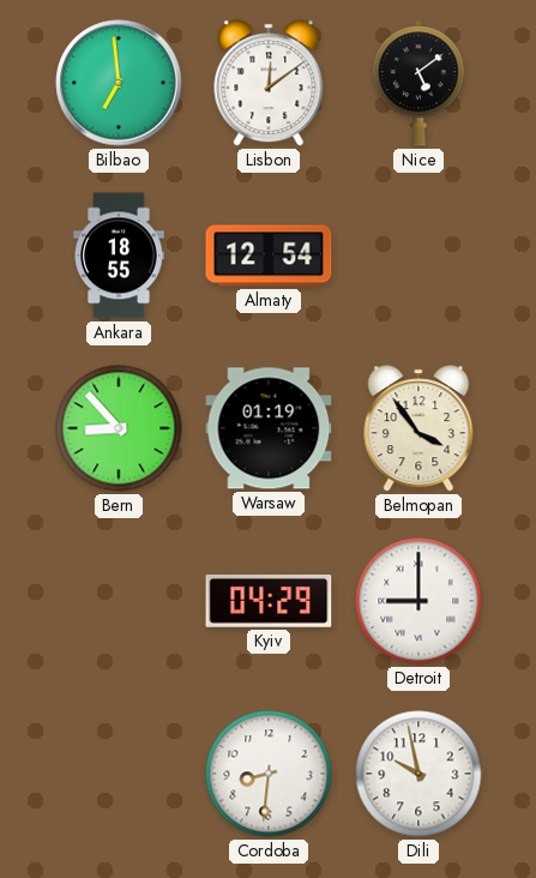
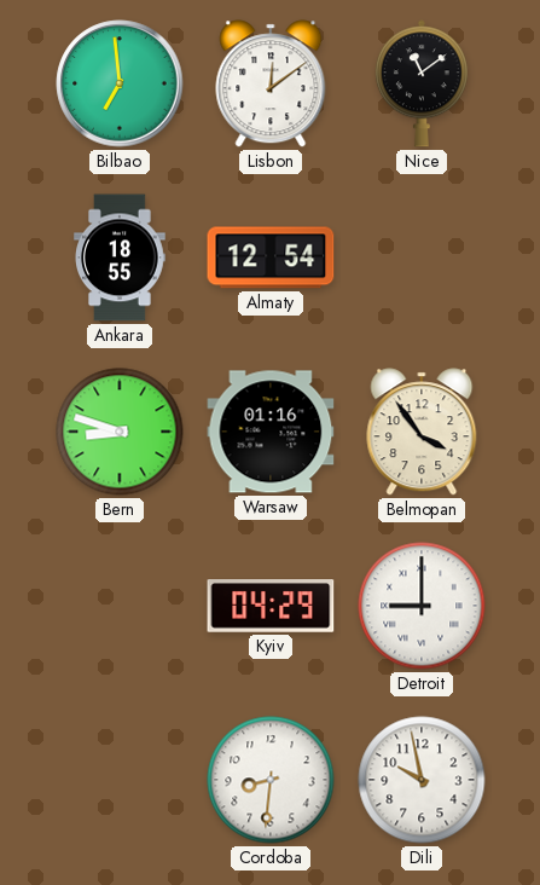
Nice: 5:09 -> 11:09 (422, 83)
Bern: 8:53 -> 8:48 (120, 432)
Warsaw: 01:19 -> 01:16 (271, 432)
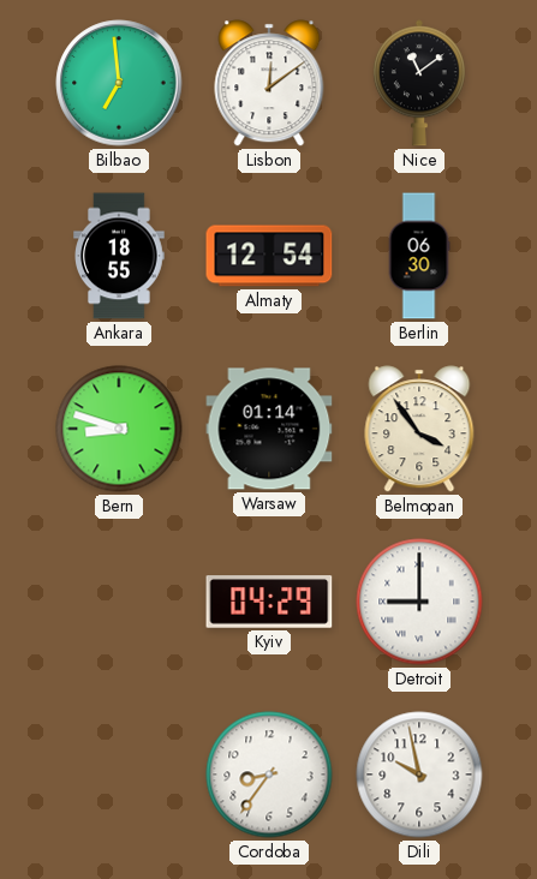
Berlin: none -> 06:30 (419, 256)
Warsaw: 01:16 -> 01:14 (269, 429)
Cordoba: 8:31 -> 8:36 (269, 775)
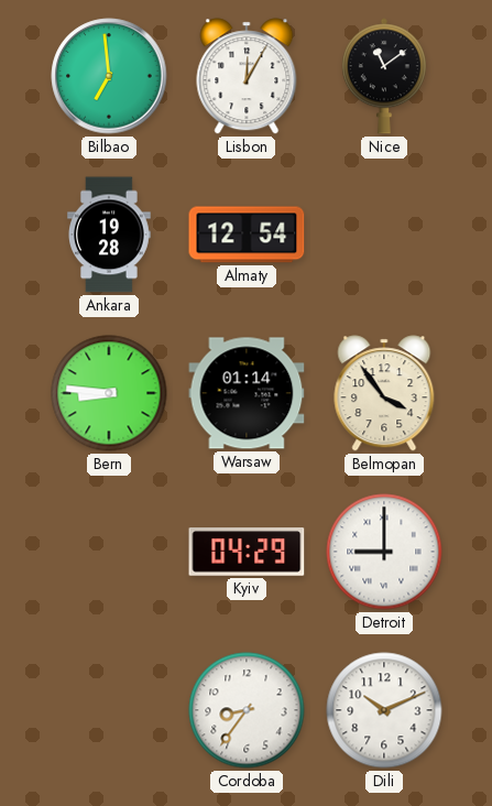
Lisbon: 12:09 -> 12:05 (247, 76)
Ankara: 18:55 -> 19:28 (110, 235)
Berlin: 06:30 -> none (419, 256)
Bern: 8:48 -> 8:46 (109, 393)
Dili: 9:58 -> 10:11 (384, 710)
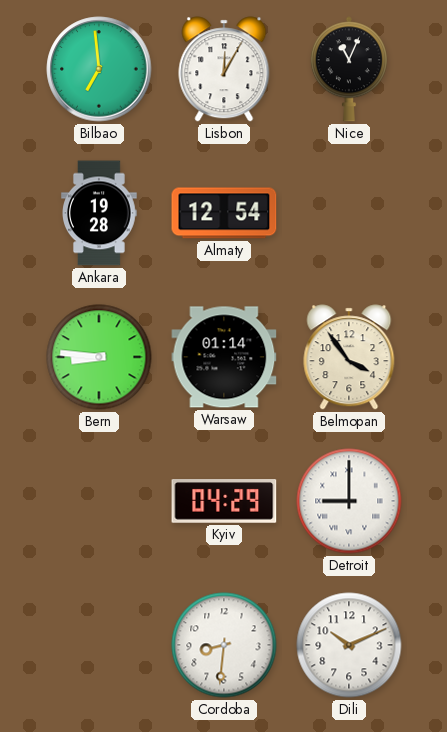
Nice: 11:09 -> 11:04 (349, 69)
Cordoba: 8:36 -> 8:31 (224, 645)
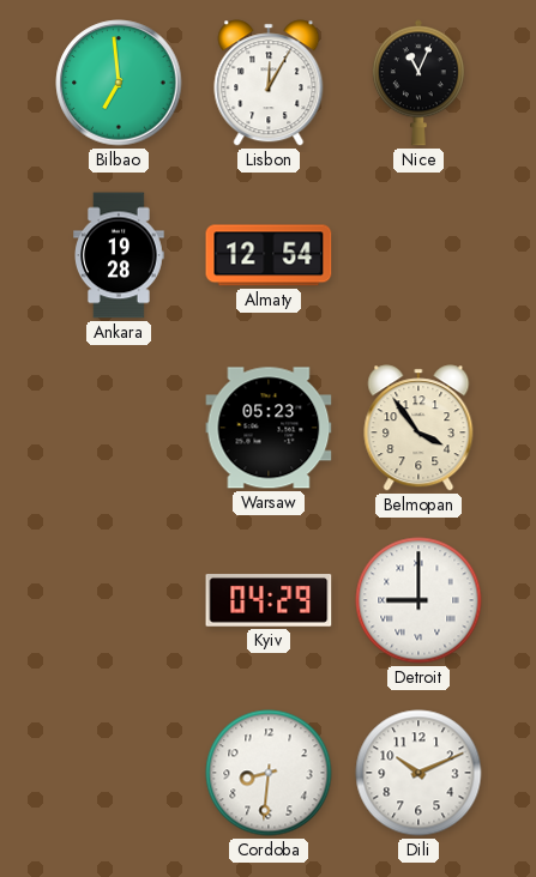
Bern: 8:46 -> none (99, 357)
Warsaw: 01:14 -> 05:23 (269, 428)
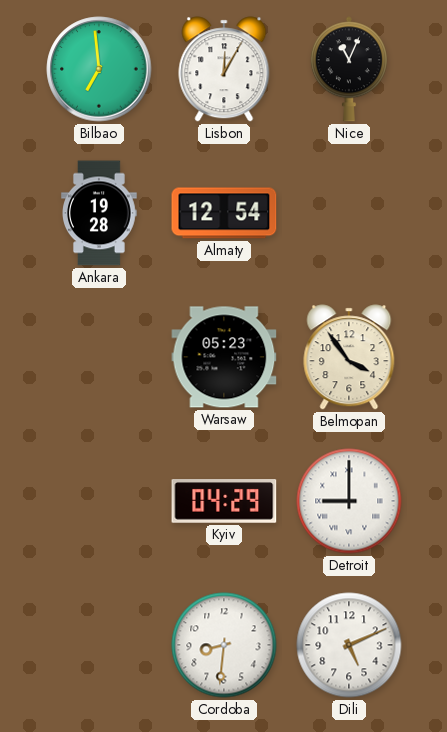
Dili: 10:11 -> 5:11 (349, 645)
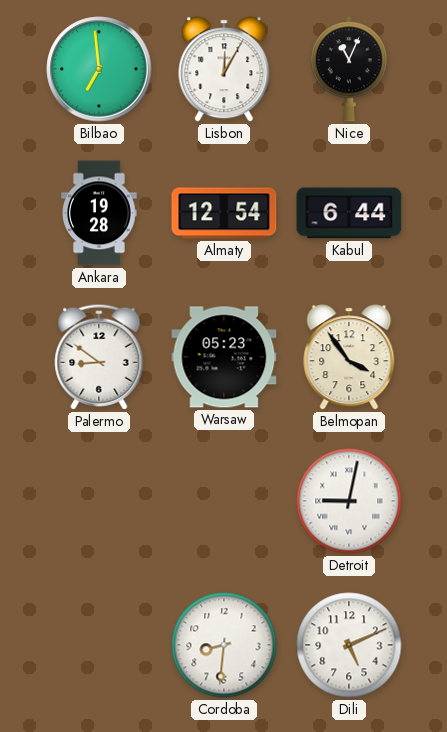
Kabul: none -> 6:44 (349, 213)
Palermo: none -> 8:51 (99, 357)
Kyiv: 04:29 -> none (224, 501)
Detroit: 9:00 -> 9:02 (349, 501)
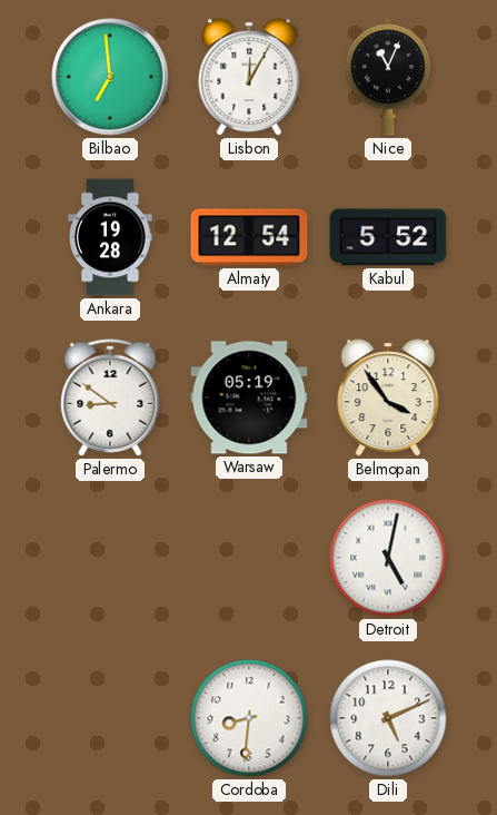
Kabul: 6:44 -> 5:52 (388, 237)
Warsaw: 05:23 -> 05:19 (249, 397)
Detroit: 9:02 -> 5:02 (388, 558)
